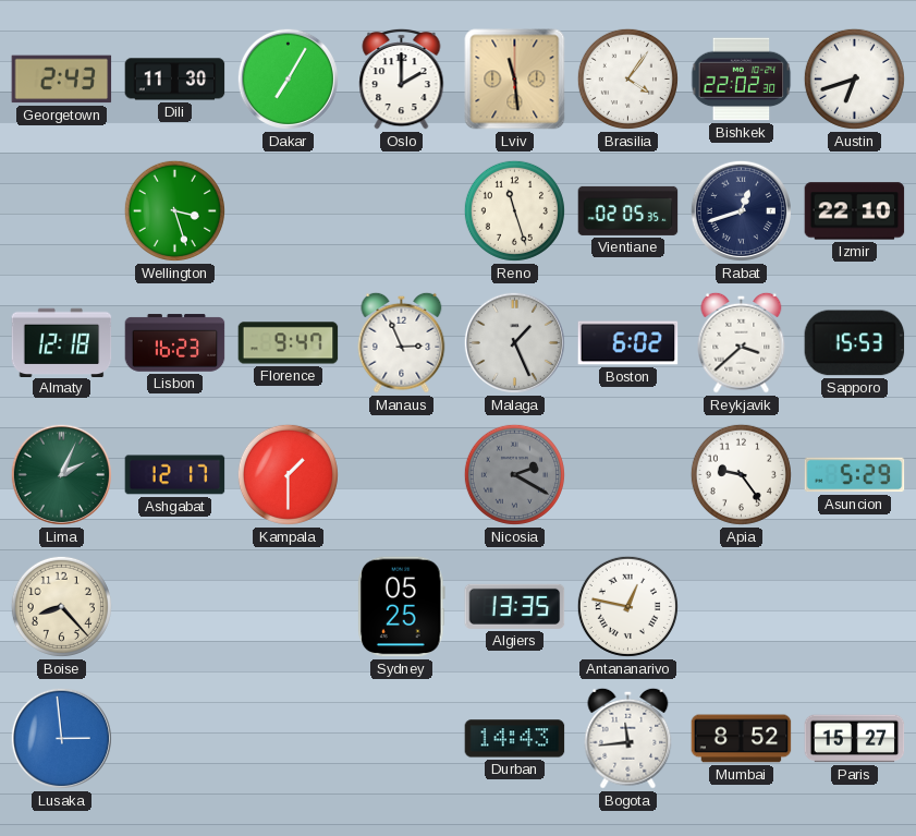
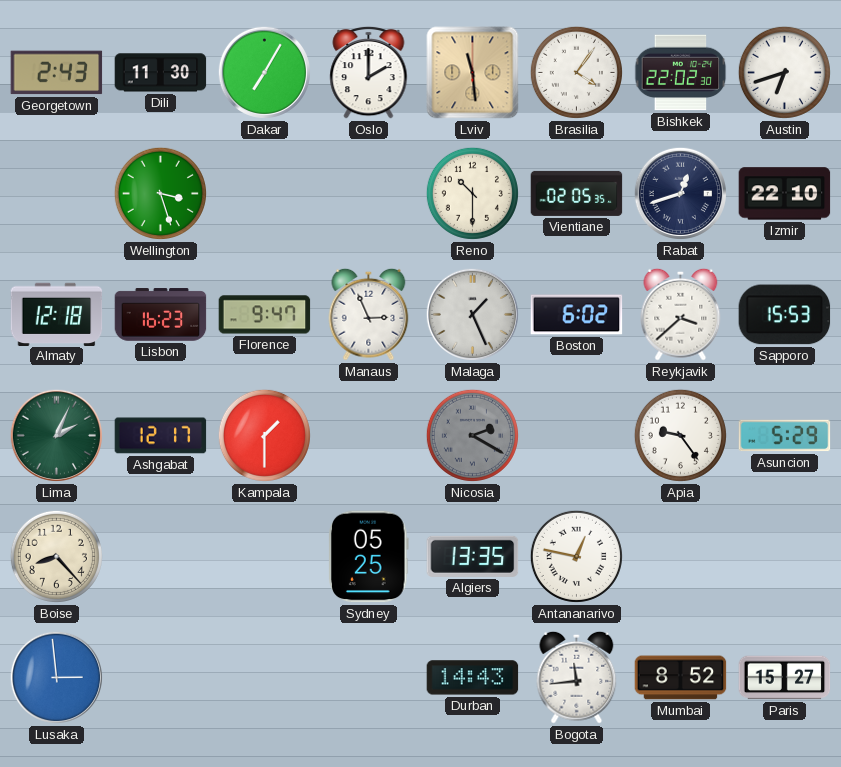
Reno: 11:27 -> 10:30 (472, 193)
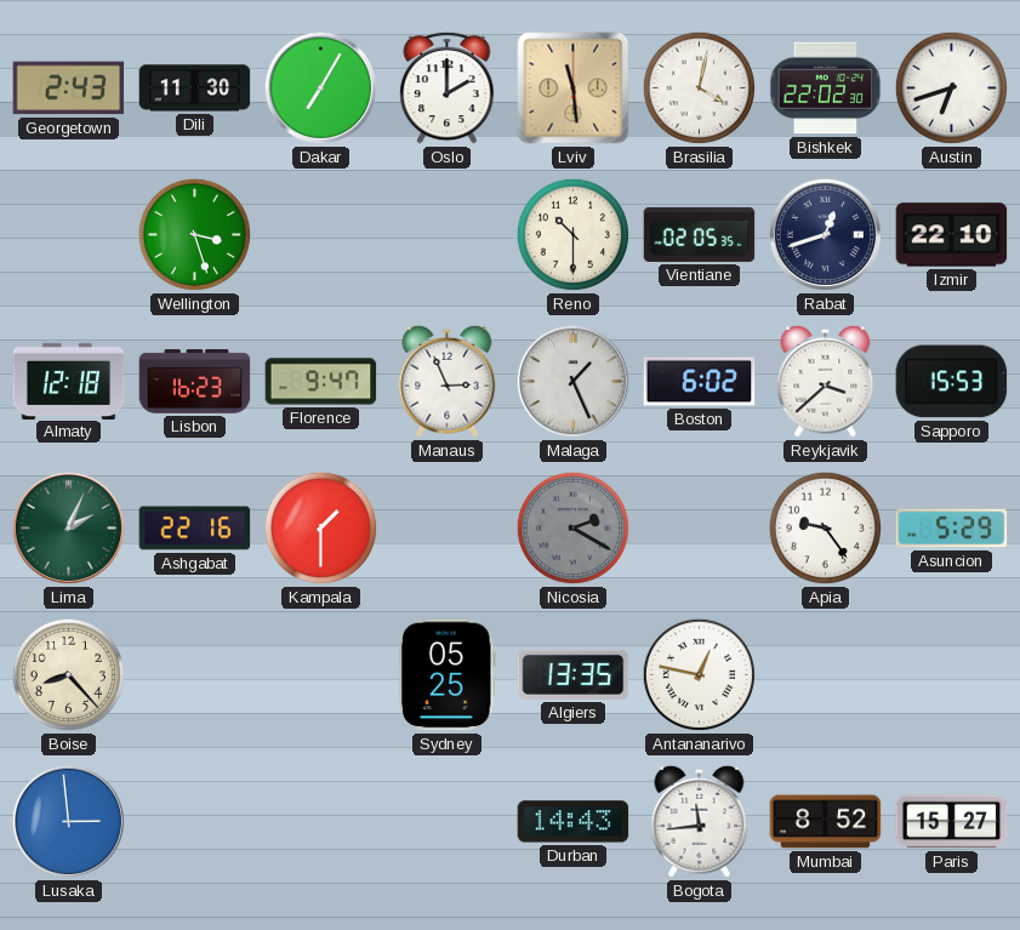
Brasilia: 4:06 -> 4:02 (699, 87)
Ashgabat: 12:17 -> 22:16 (195, 529)
